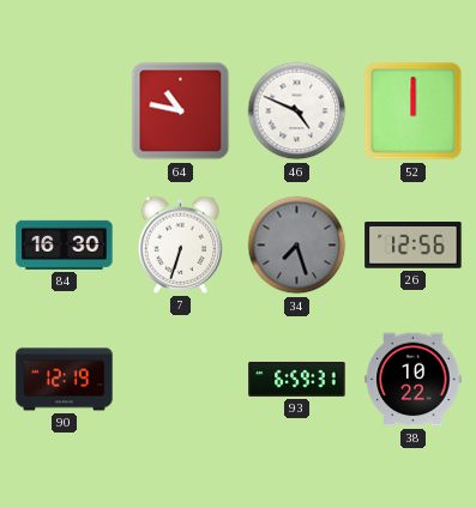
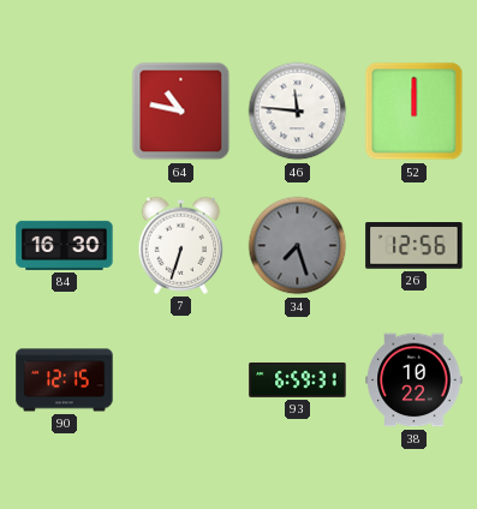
46: 4:49 -> 11:46 (298, 112)
90: 12:19 -> 12:15 (65, 381)
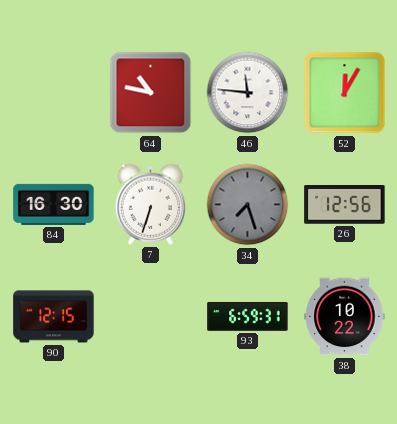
52: 12:00 -> 12:05 (345, 93)
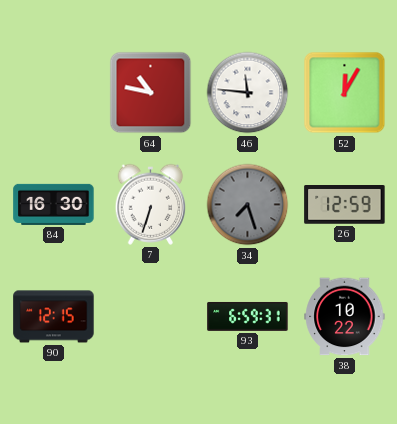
26: 12:56 -> 12:59 (345, 205)
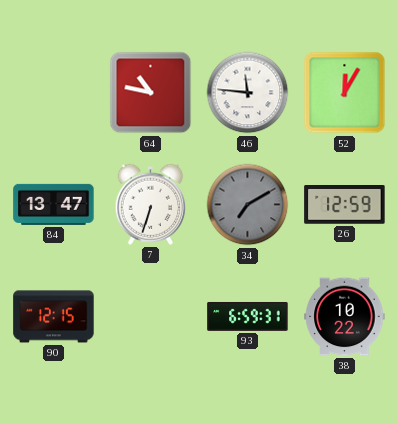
84: 16:30 -> 13:47 (54, 204)
34: 7:27 -> 7:10 (248, 205)
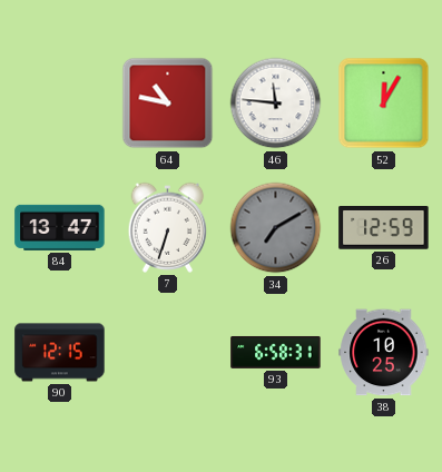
93: 6:59 -> 6:58 (276, 352)
38: 10:22 -> 10:25 (384, 353)
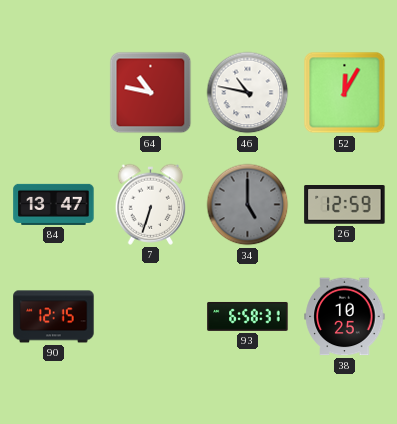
46: 11:46 -> 10:47 (248, 93)
34: 7:10 -> 5:00 (248, 205)
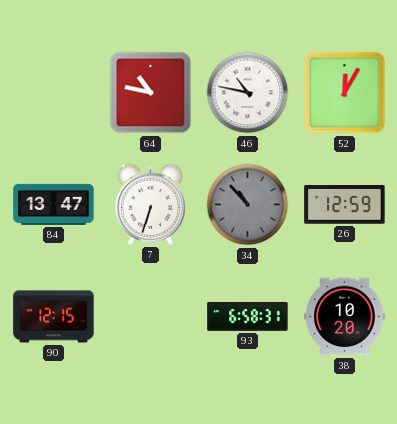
34: 5:00 -> 10:53 (248, 205)
38: 10:25 -> 10:20 (345, 317)
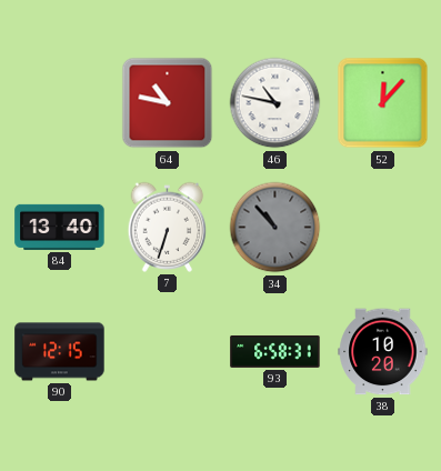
52: 12:05 -> 12:07 (383, 103)
84: 13:47 -> 13:40 (60, 227)
26: 12:59 -> none (345, 205)
